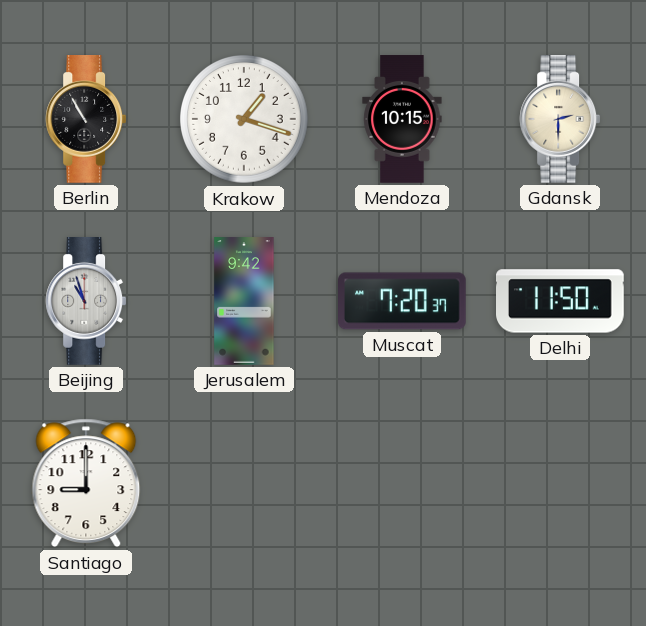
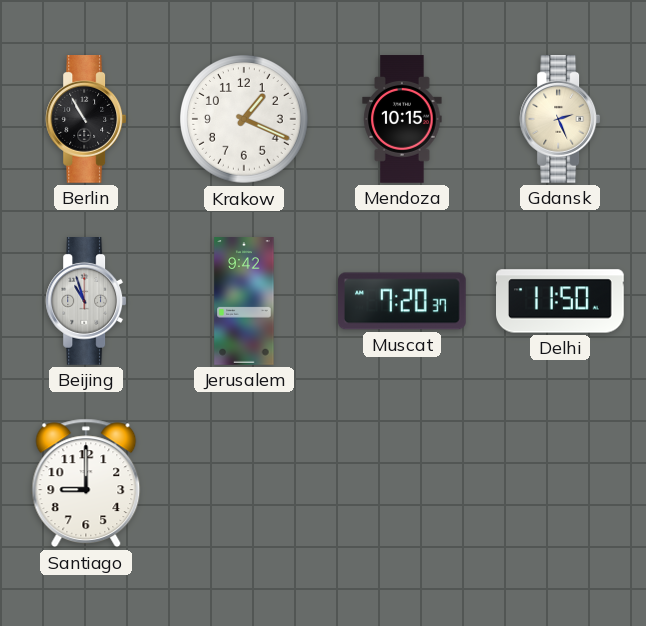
Krakow: 1:18 -> 1:19 (245, 120)
Gdansk: 2:30 -> 2:26 (560, 120)
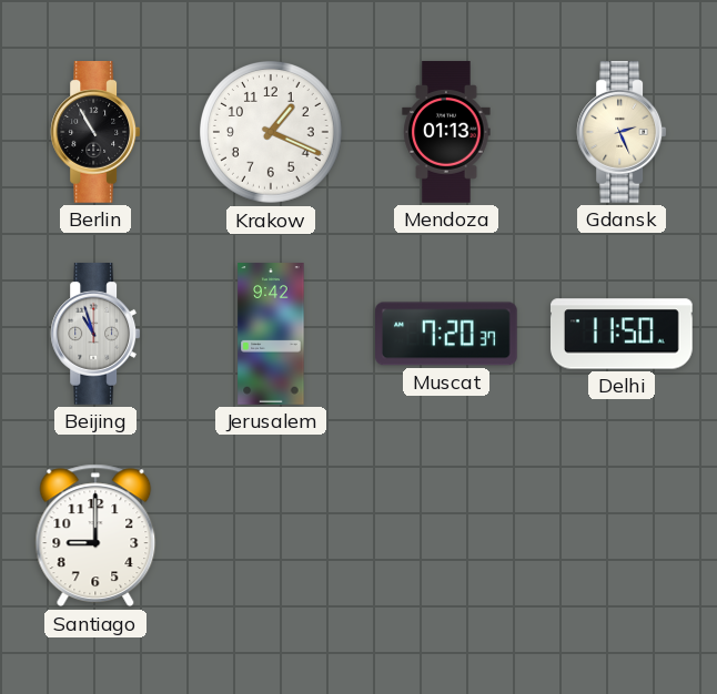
Mendoza: 10:15 -> 01:13 (446, 132)
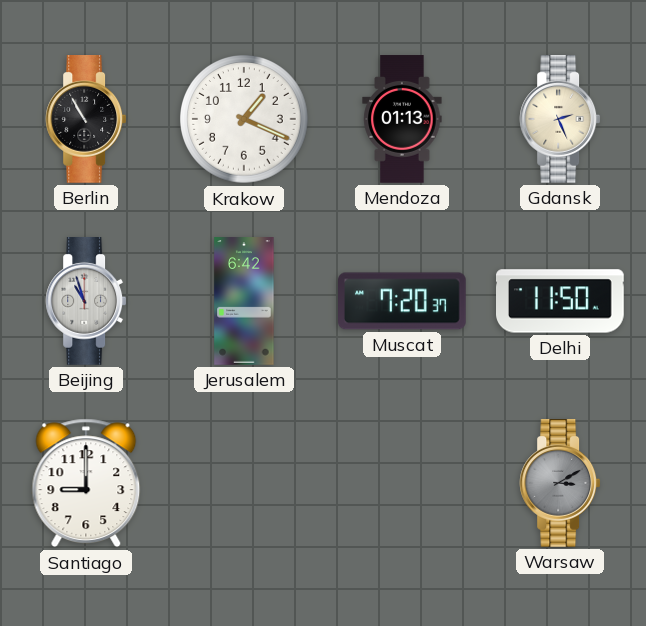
Jerusalem: 9:42 -> 6:42 (244, 301)
Warsaw: none -> 3:10 (560, 484)
